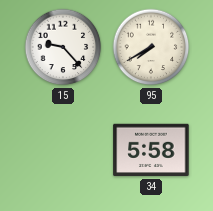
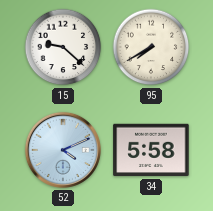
15: 9:23 -> 9:22 (63, 47)
52: none -> 4:11 (63, 150)
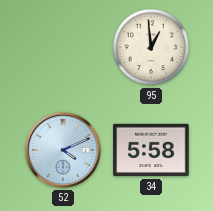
15: 9:22 -> none (63, 47)
95: 7:40 -> 12:59 (151, 47)
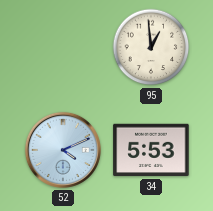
34: 5:58 -> 5:53 (151, 150)
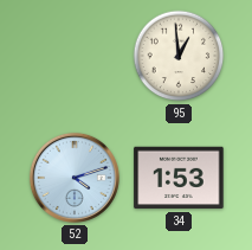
52: 4:11 -> 4:12 (75, 178)
34: 5:53 -> 1:53 (179, 178)
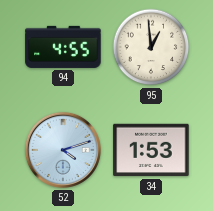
94: none -> 4:55 (63, 47)
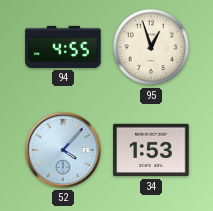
95: 12:59 -> 12:57 (151, 47)
52: 4:12 -> 4:07 (63, 150)
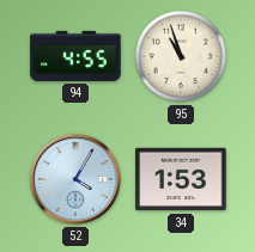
95: 12:57 -> 10:57 (181, 56)
52: 4:07 -> 4:05 (75, 179)
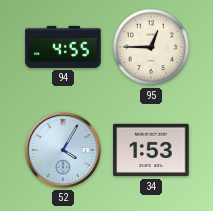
95: 10:57 -> 12:45 (151, 47)
